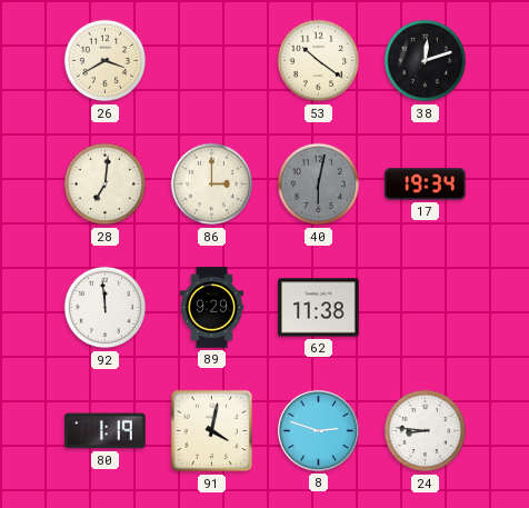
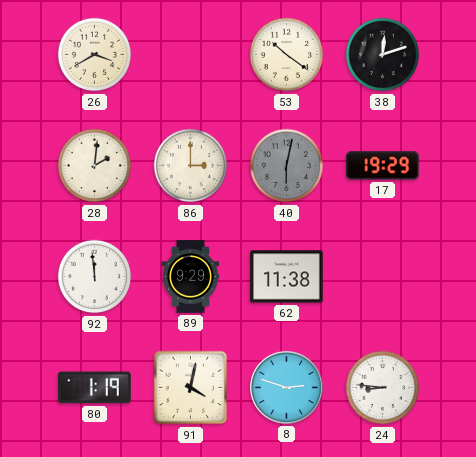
28: 7:01 -> 2:01 (95, 166)
17: 19:34 -> 19:29 (383, 166)
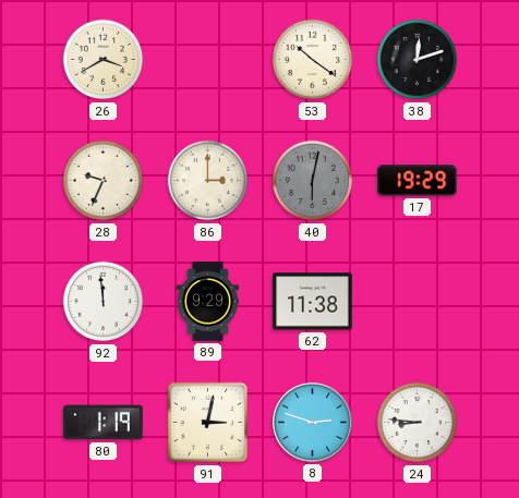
28: 2:01 -> 9:34 (104, 181)
91: 4:02 -> 3:02 (208, 423)
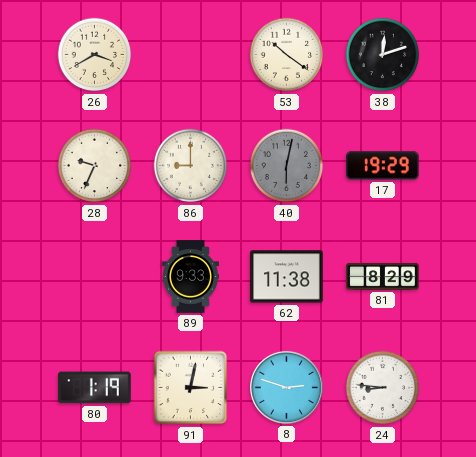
86: 3:00 -> 9:00 (191, 166)
92: 11:59 -> none (104, 302)
89: 9:29 -> 9:33 (190, 277)
81: none -> 8:29 (383, 277)
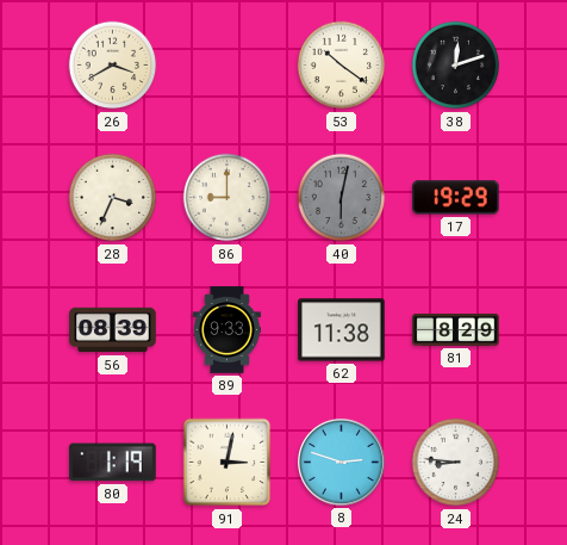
28: 9:34 -> 3:34 (113, 198)
56: none -> 08:39 (113, 330)
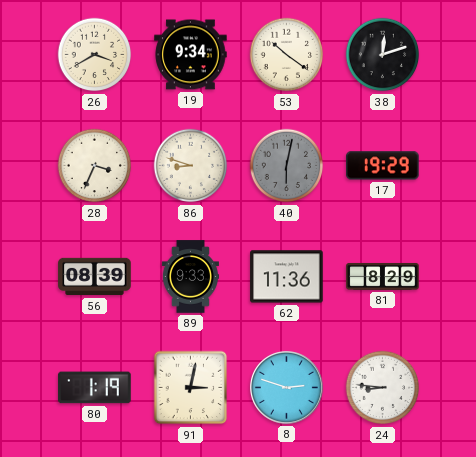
19: none -> 9:34 (191, 55)
86: 9:00 -> 8:48 (191, 166)
62: 11:38 -> 11:36 (287, 277)
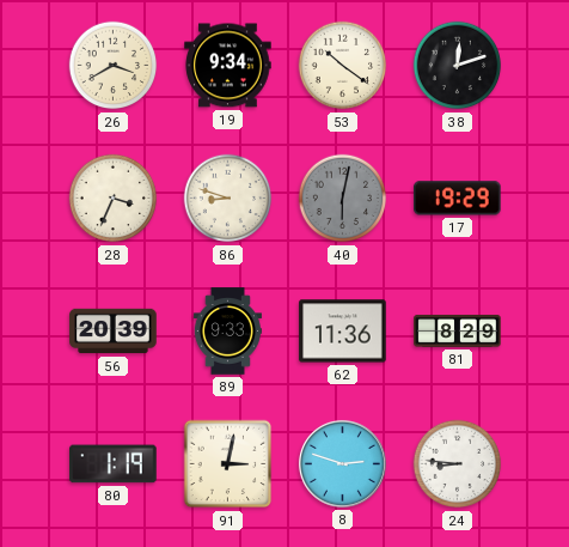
56: 08:39 -> 20:39 (114, 332)
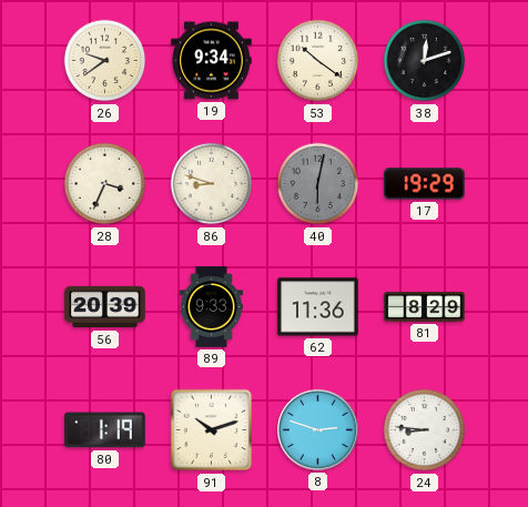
26: 3:40 -> 9:39 (105, 61)
91: 3:02 -> 10:12 (212, 430)
